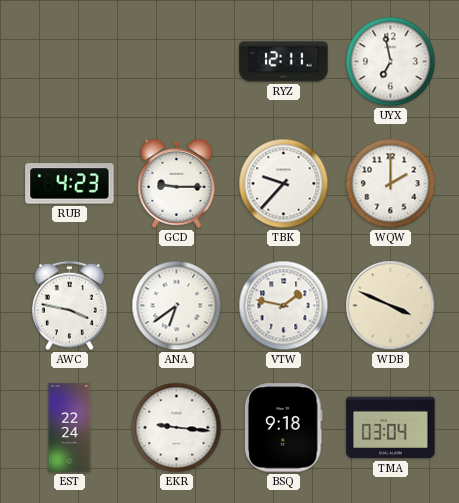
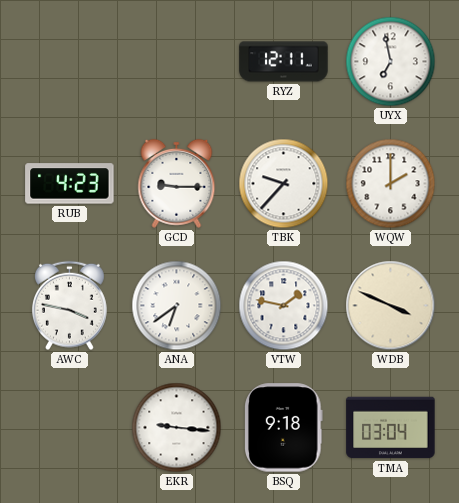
EST: 22:24 -> none (70, 428)
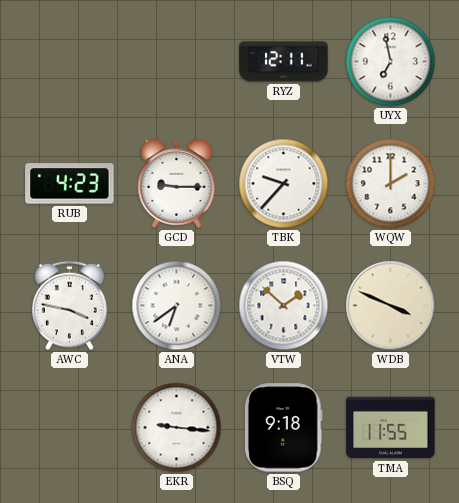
VTW: 1:47 -> 1:52 (284, 306)
TMA: 03:04 -> 11:55 (391, 428)
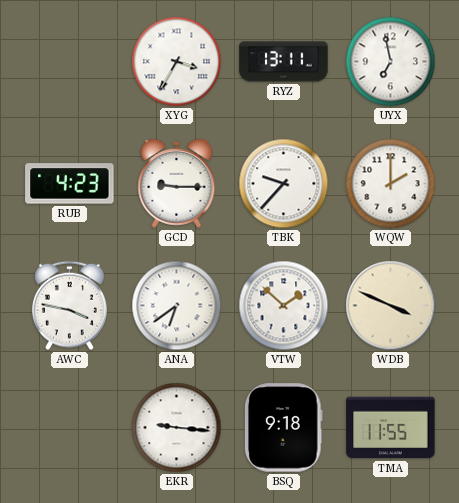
XYG: none -> 3:35 (177, 62)
RYZ: 12:11 -> 13:11 (284, 62)
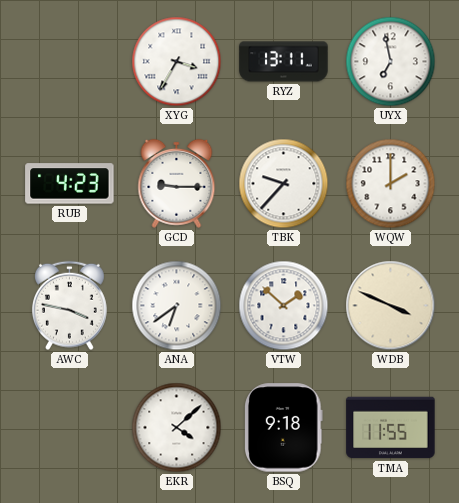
EKR: 9:16 -> 4:08 (177, 428)
